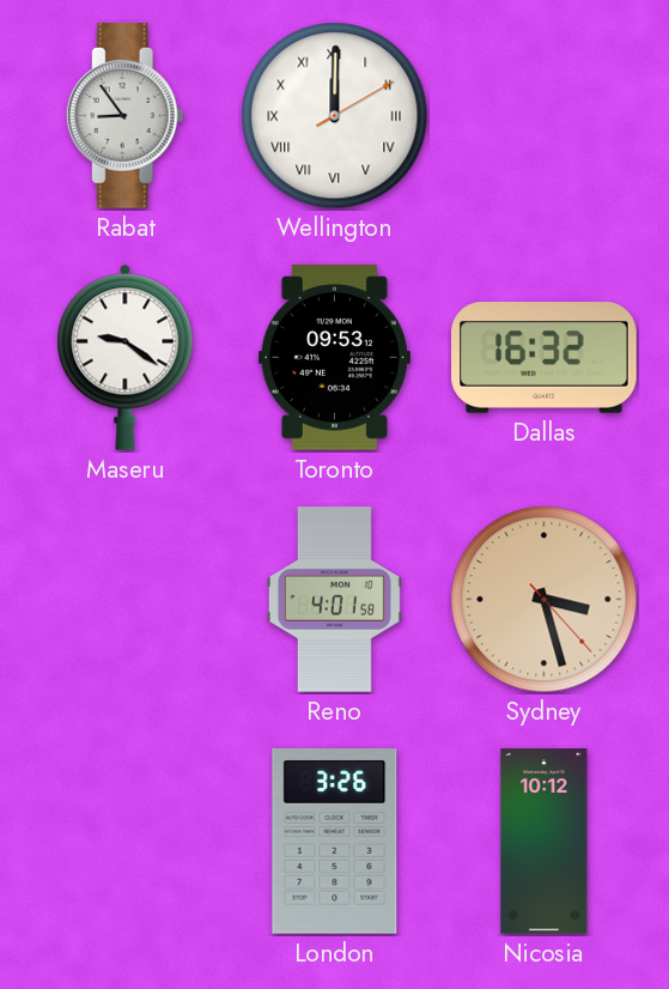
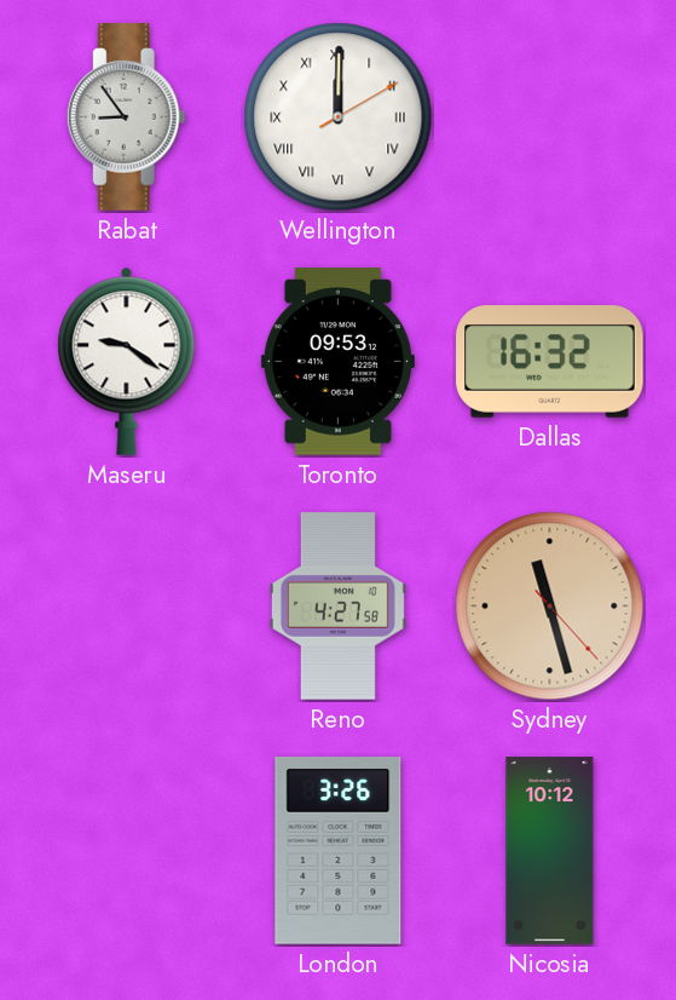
Reno: 4:01 -> 4:27 (337, 607)
Sydney: 3:27 -> 11:27 (550, 607)
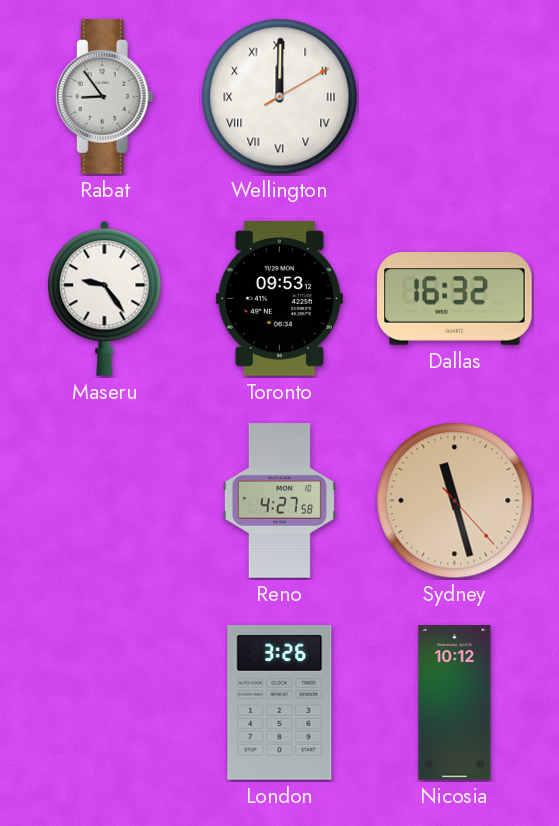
Maseru: 9:21 -> 9:24 (105, 298)
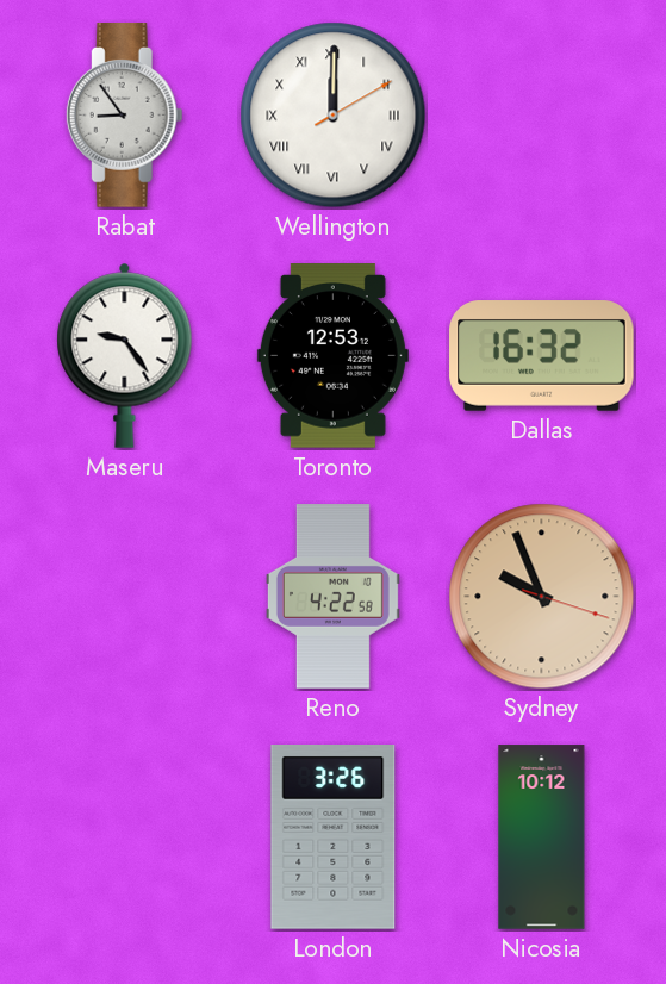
Toronto: 09:53 -> 12:53 (332, 356)
Reno: 4:27 -> 4:22 (332, 597)
Sydney: 11:27 -> 9:56 (542, 597)
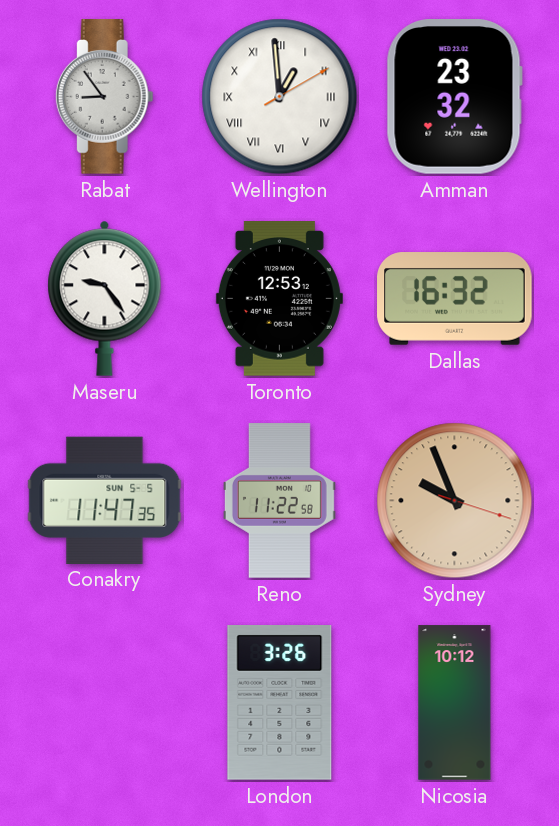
Wellington: 12:00 -> 12:59 (280, 97)
Amman: none -> 23:32 (454, 97)
Conakry: none -> 11:47 (105, 500)
Reno: 4:22 -> 11:22 (279, 501)
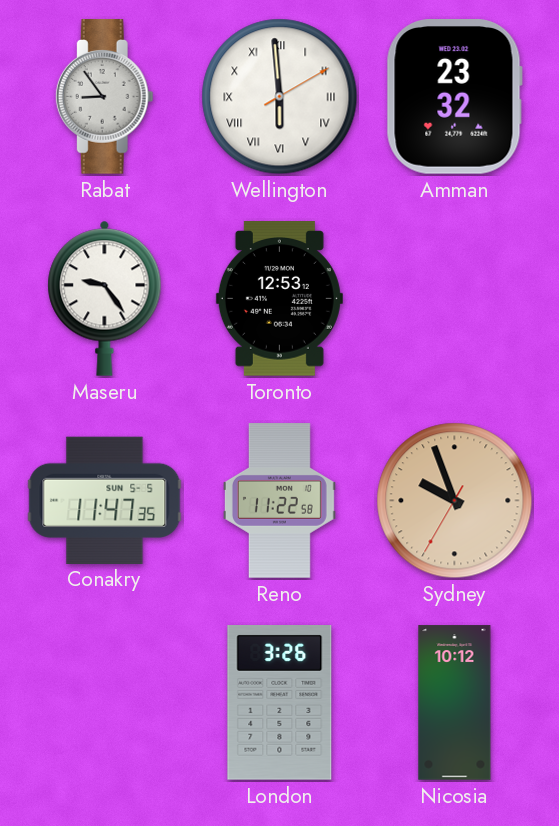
Wellington: 12:59 -> 5:59 (280, 97)
Dallas: 16:32 -> none (455, 299)
Sydney: 9:56:18 -> 9:56:35 (455, 501)
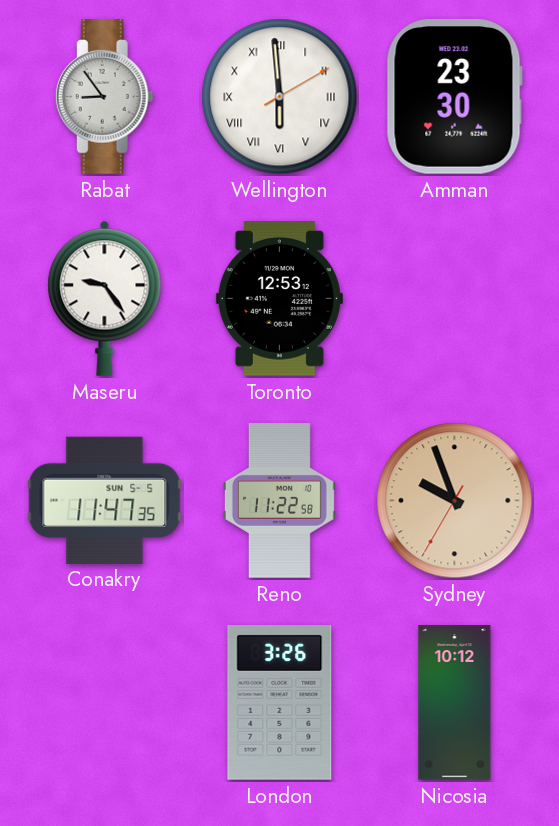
Amman: 23:32 -> 23:30 (454, 97)
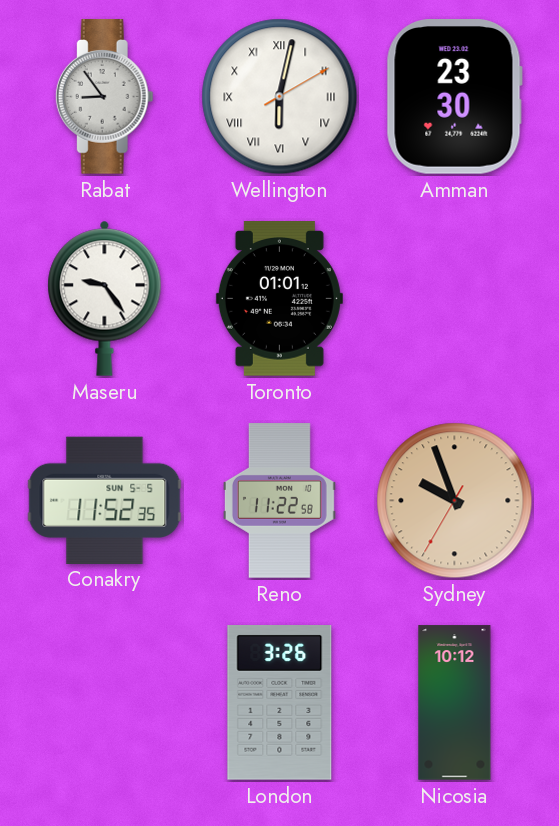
Wellington: 5:59 -> 6:02 (280, 97)
Toronto: 12:53 -> 01:01 (279, 299)
Conakry: 11:47 -> 11:52 (105, 500)
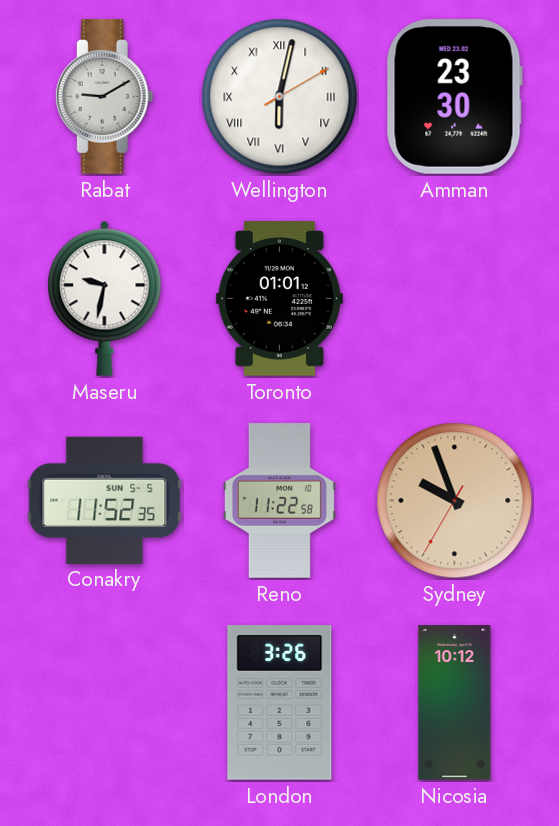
Rabat: 8:54 -> 9:10 (104, 97)
Maseru: 9:24 -> 9:32 (105, 298)
